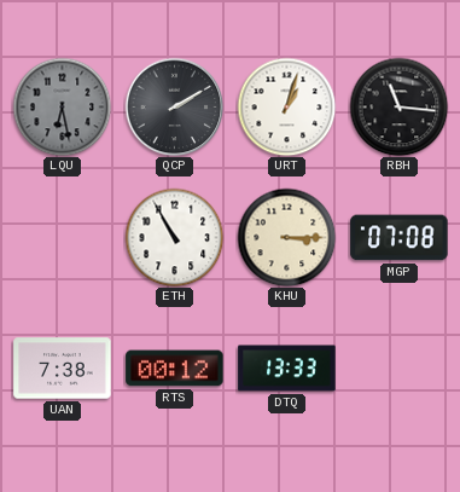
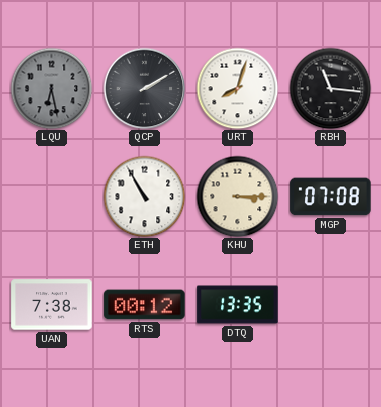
URT: 1:03 -> 8:03 (237, 88)
DTQ: 13:33 -> 13:35 (238, 305)
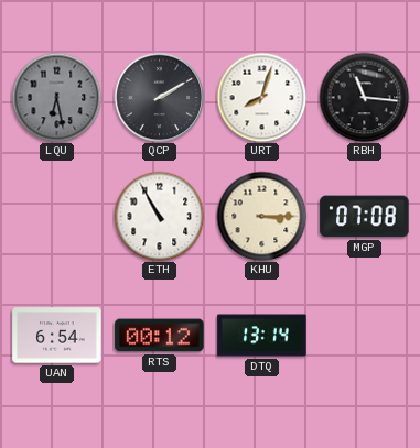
UAN: 7:38 -> 6:54 (57, 336)
DTQ: 13:35 -> 13:14 (262, 336)
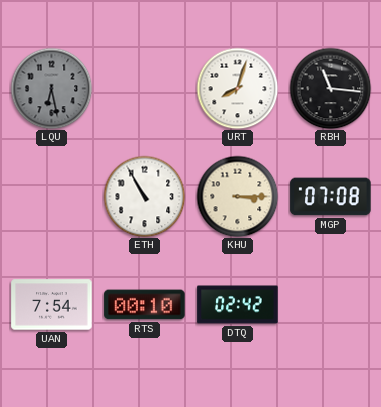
QCP: 2:10 -> none (159, 97)
UAN: 6:54 -> 7:54 (52, 305)
RTS: 00:12 -> 00:10 (145, 305)
DTQ: 13:14 -> 02:42 (238, 305)
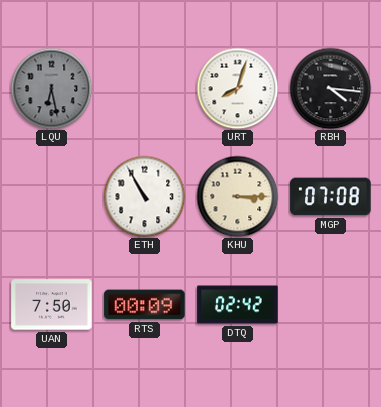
RBH: 11:16 -> 4:16 (330, 88)
UAN: 7:54 -> 7:50 (52, 305)
RTS: 00:10 -> 00:09 (145, 305)
